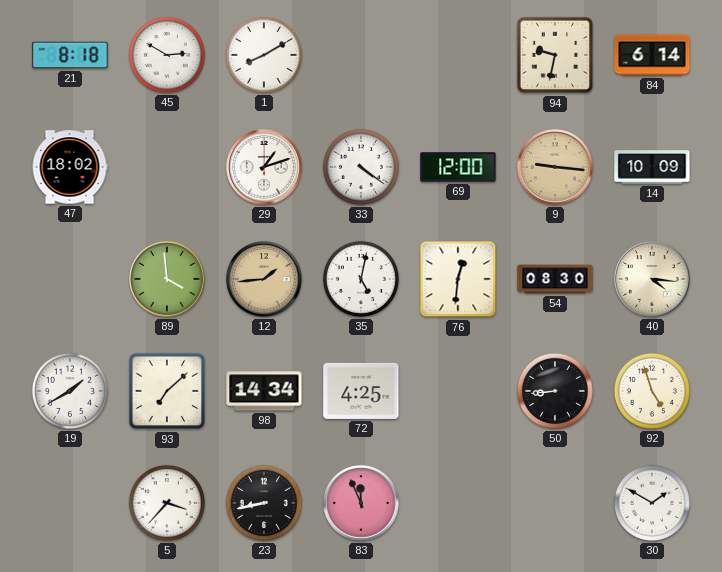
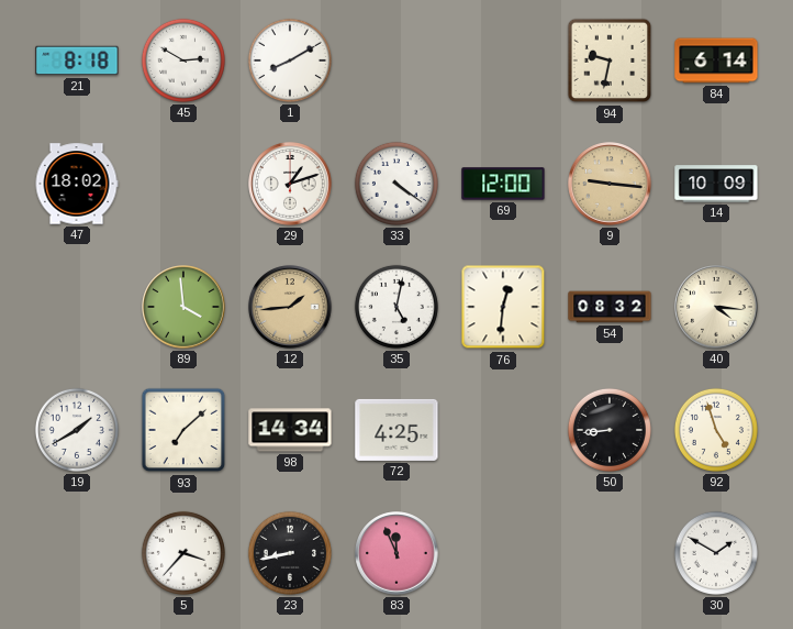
54: 08:30 -> 08:32 (610, 307)
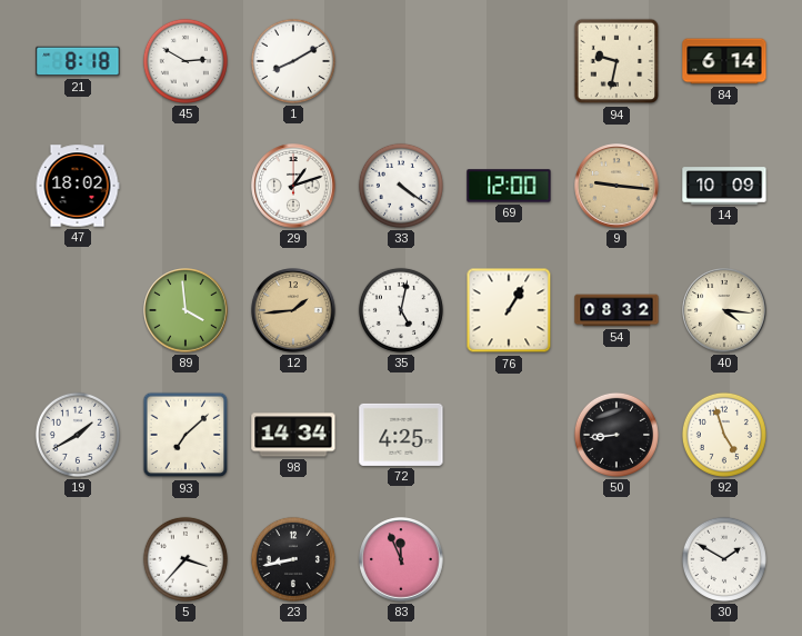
76: 12:31 -> 1:05 (509, 310)
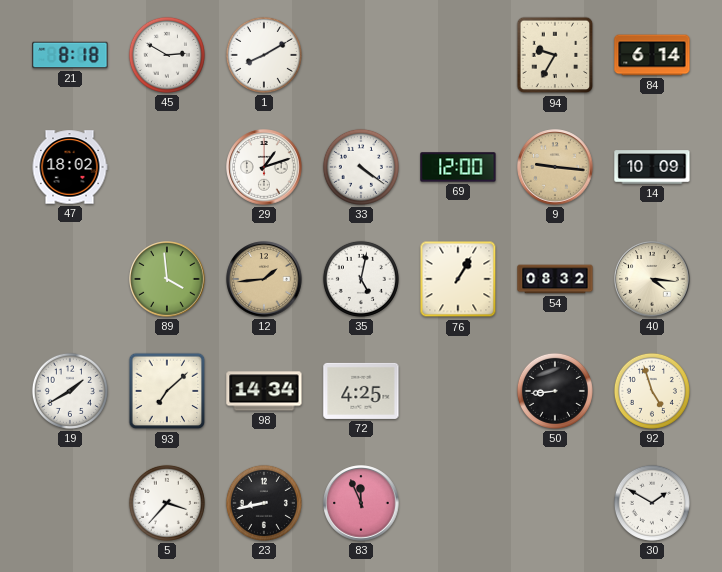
94: 9:32 -> 9:35 (555, 55)
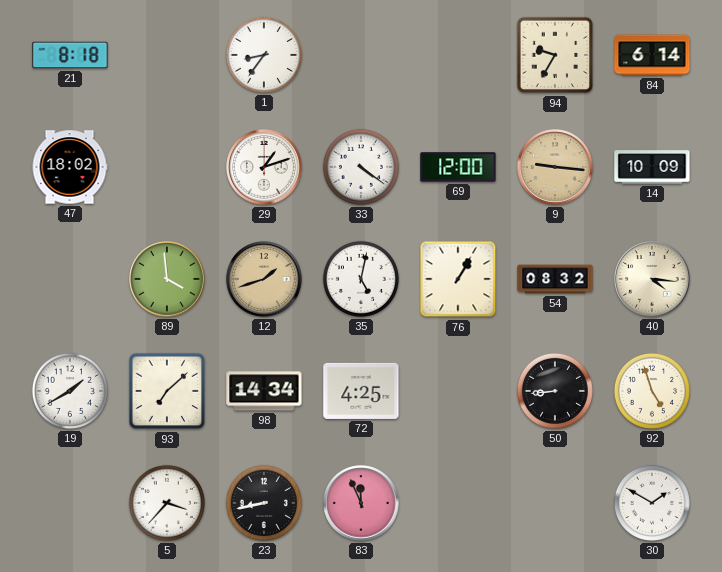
45: 2:50 -> none (167, 55)
1: 8:10 -> 8:36 (264, 55)
12: 1:44 -> 1:42 (264, 279)
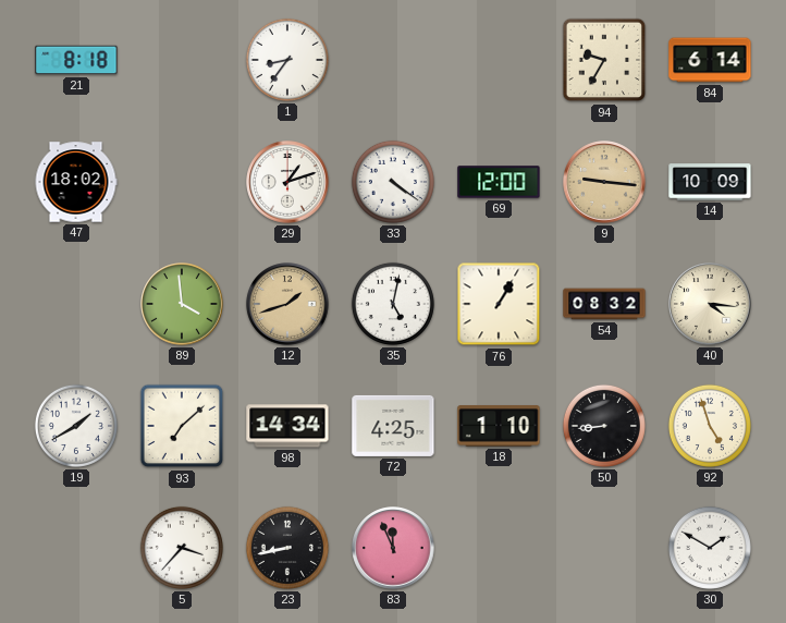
18: none -> 1:10 (499, 426)
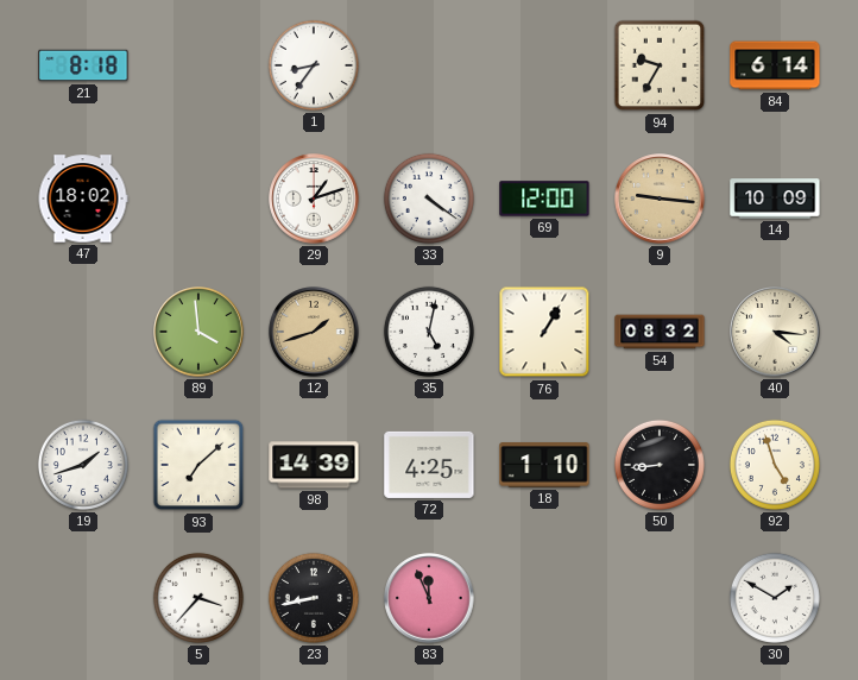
19: 1:40 -> 1:42 (83, 465)
98: 14:34 -> 14:39 (314, 465)
